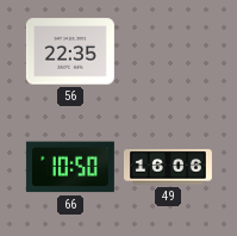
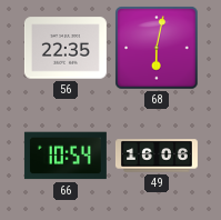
68: none -> 6:02 (157, 48)
66: 10:50 -> 10:54 (66, 156)
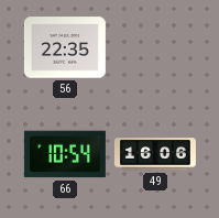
68: 6:02 -> none (157, 48)
